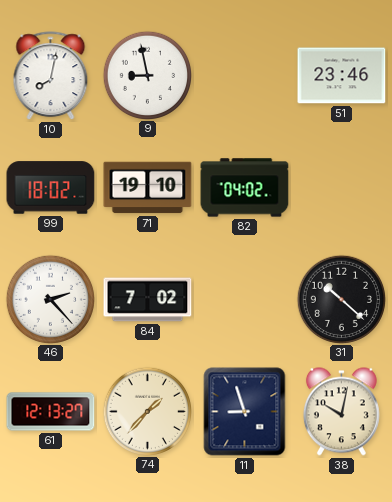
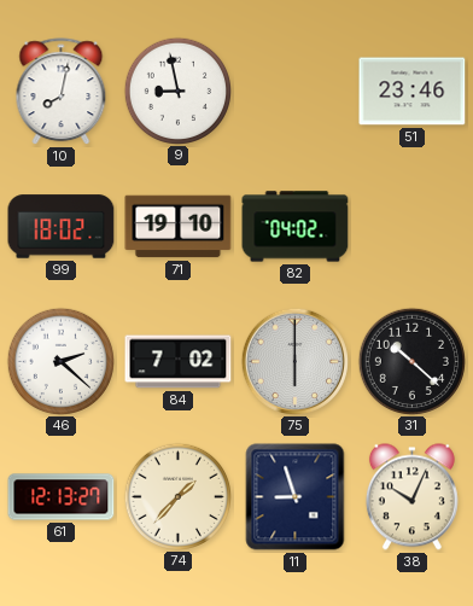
46: 2:23 -> 2:22 (60, 361)
75: none -> 6:00 (294, 361)
38: 10:02 -> 10:04 (411, 497)
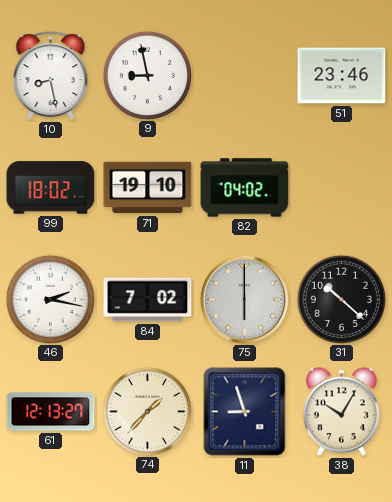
10: 8:02 -> 8:28 (51, 76)
46: 2:22 -> 2:17 (50, 299)
38: 10:04 -> 10:05 (341, 412)
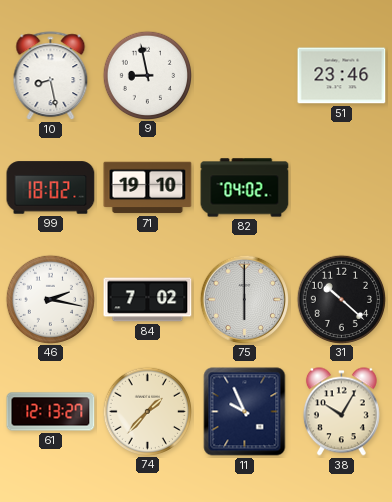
11: 8:57 -> 9:56 (245, 412)
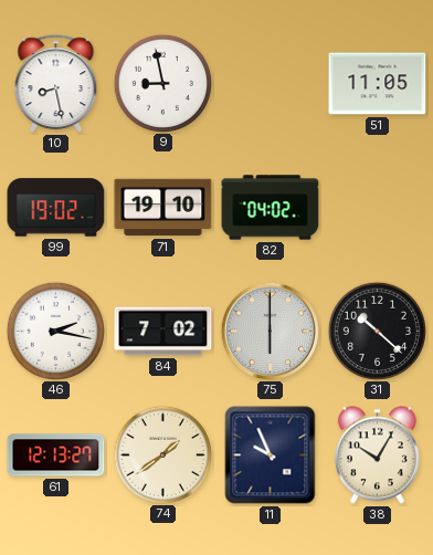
51: 23:46 -> 11:05 (378, 84)
99: 18:02 -> 19:02 (56, 208)
74: 1:37 -> 1:39 (162, 454)
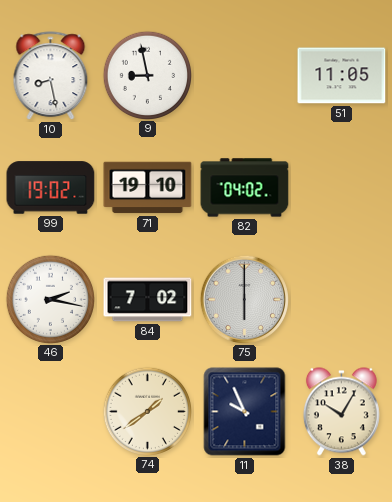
31: 10:22 -> none (377, 331)
61: 12:13 -> none (56, 455)
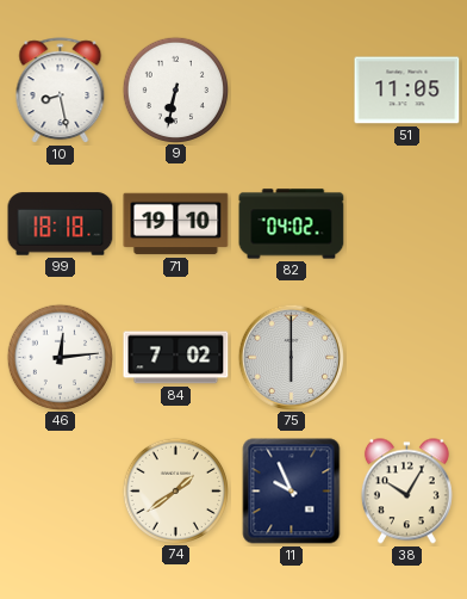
9: 8:58 -> 6:32 (175, 89)
99: 19:02 -> 18:18 (61, 224)
46: 2:17 -> 12:14 (60, 357)
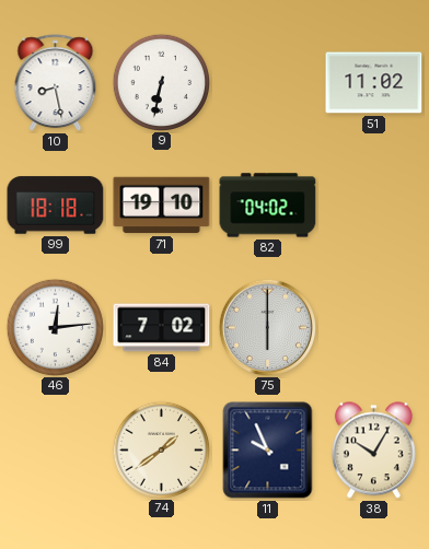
51: 11:05 -> 11:02 (374, 83)
